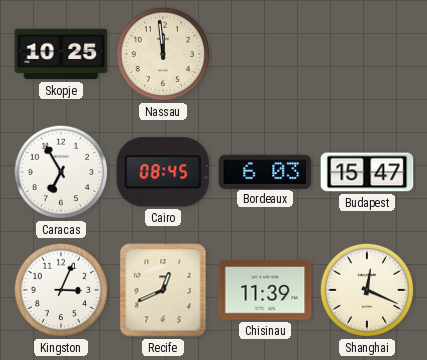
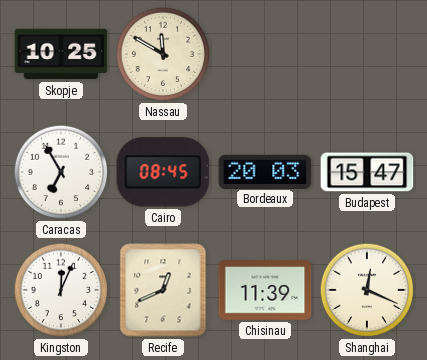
Nassau: 11:59 -> 11:50 (163, 54)
Bordeaux: 6:03 -> 20:03 (265, 171)
Kingston: 3:04 -> 12:04 (61, 290)
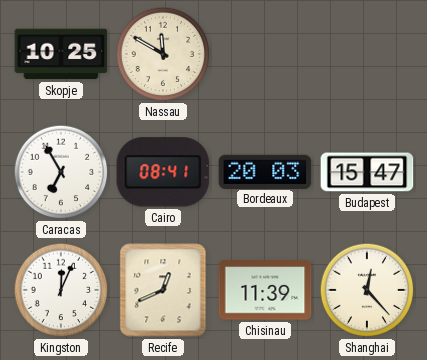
Cairo: 08:45 -> 08:41 (163, 172)
Shanghai: 12:19 -> 12:23 (367, 290)
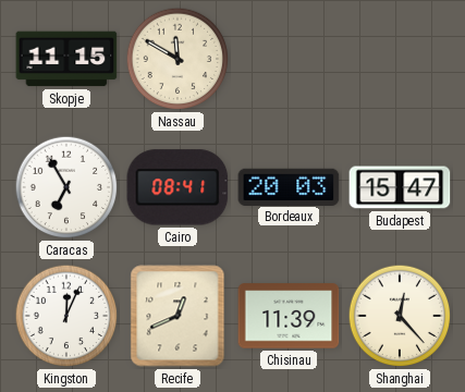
Skopje: 10:25 -> 11:15 (66, 59)
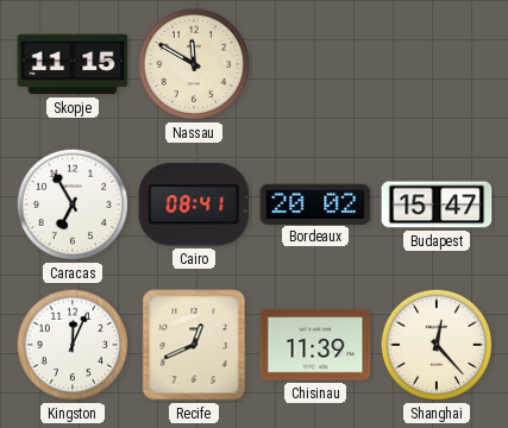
Bordeaux: 20:03 -> 20:02 (315, 203)
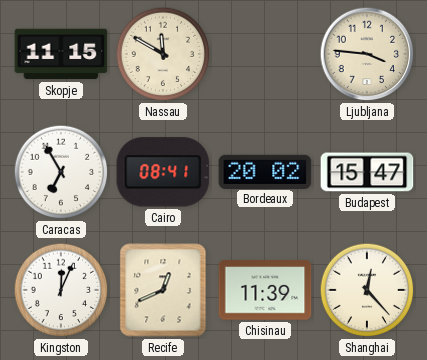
Ljubljana: none -> 3:46 (367, 54)
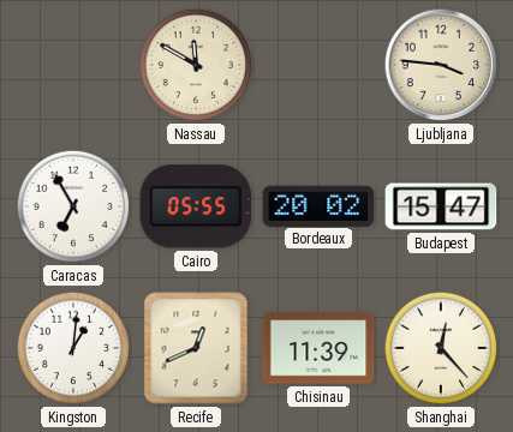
Skopje: 11:15 -> none (61, 54)
Cairo: 08:41 -> 05:55 (196, 206)
Kingston: 12:04 -> 1:01 (73, 348)
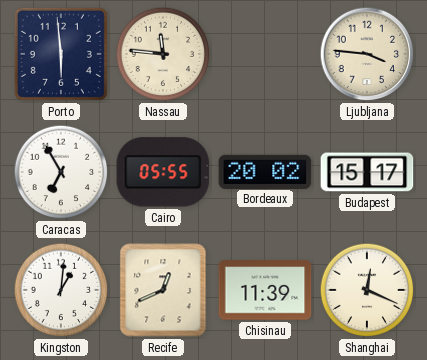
Porto: none -> 5:59 (61, 54)
Nassau: 11:50 -> 11:46 (163, 54)
Budapest: 15:47 -> 15:17 (367, 172)
Shanghai: 12:23 -> 12:19 (367, 290)
